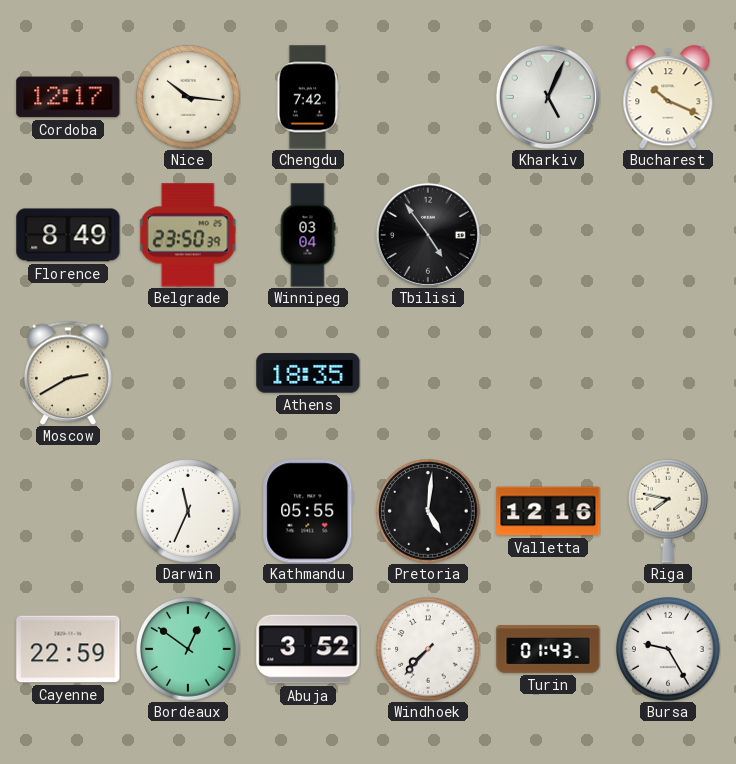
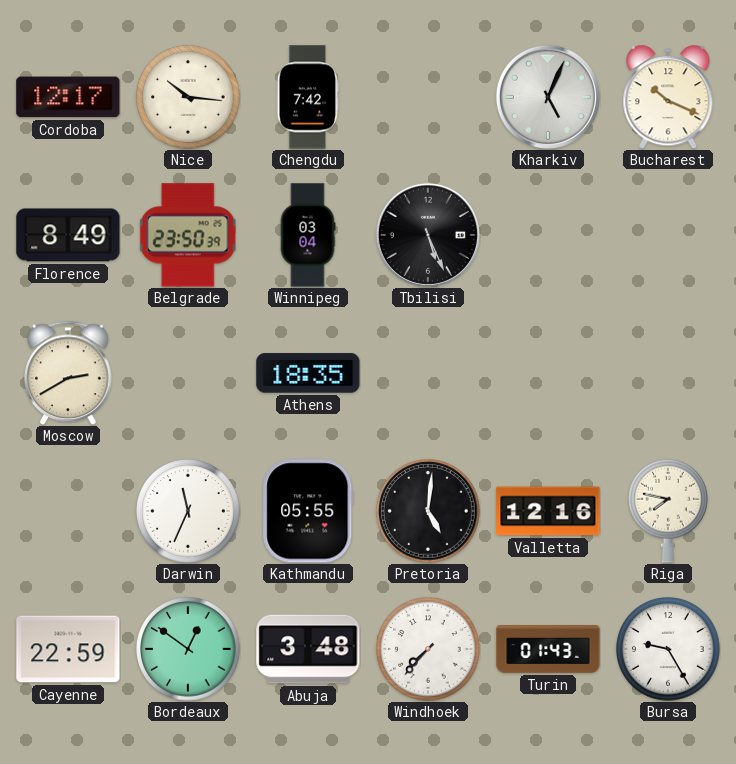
Tbilisi: 4:54 -> 5:26 (428, 235)
Abuja: 3:52 -> 3:48 (308, 649)
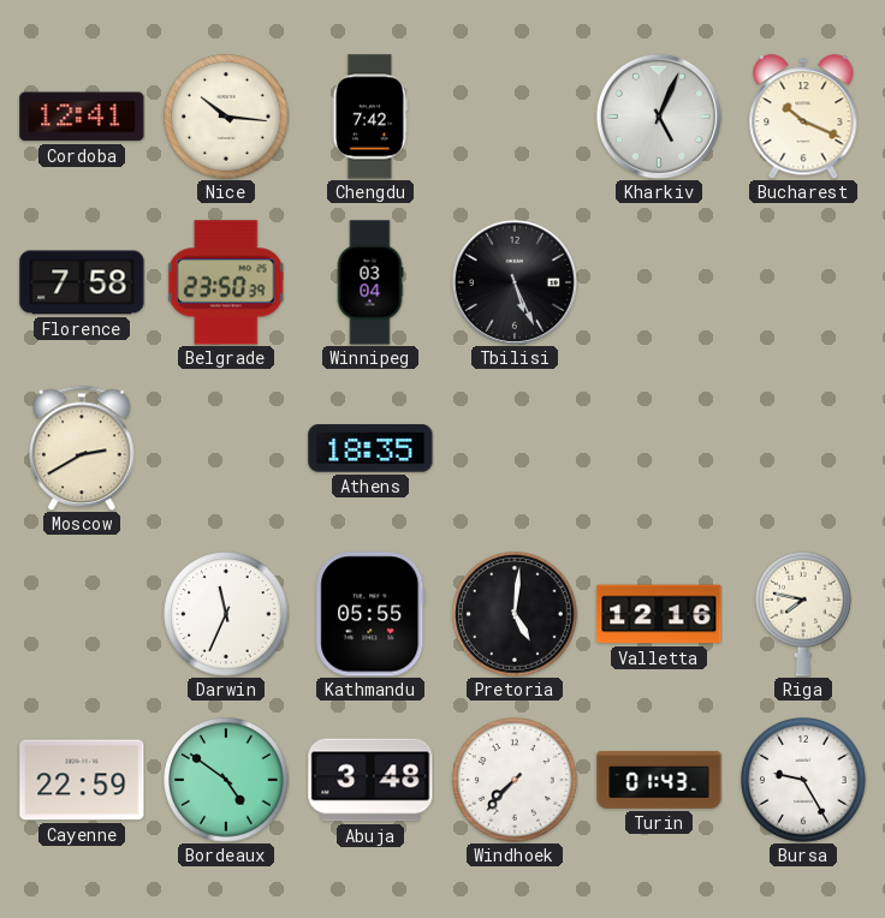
Cordoba: 12:17 -> 12:41 (82, 117)
Florence: 8:49 -> 7:58 (82, 282)
Bordeaux: 12:51 -> 4:51 (226, 780)
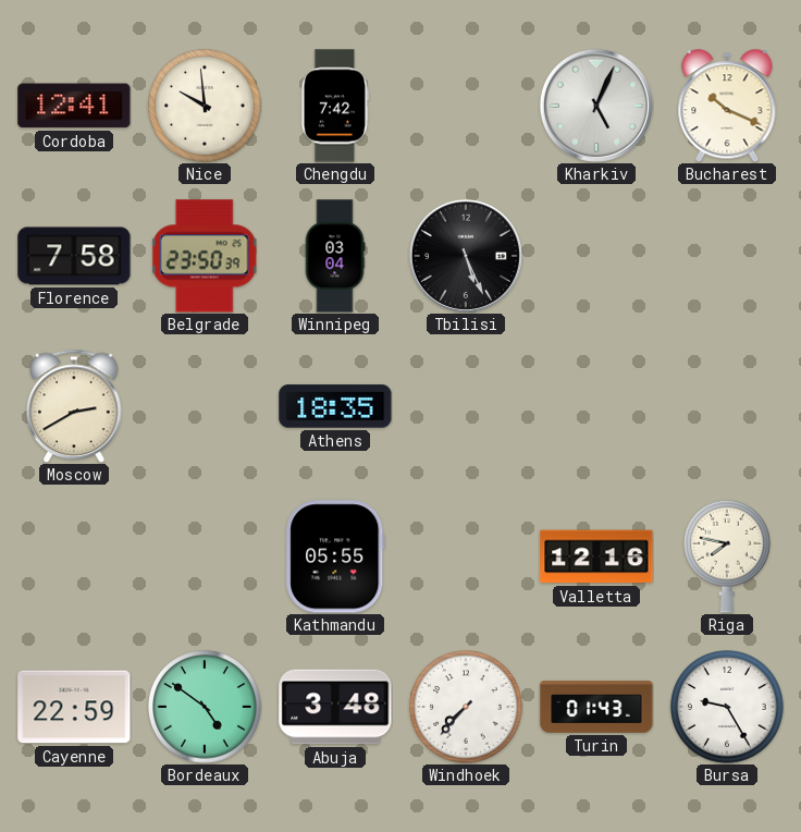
Nice: 10:16 -> 9:59 (205, 106)
Darwin: 11:34 -> none (226, 614)
Pretoria: 5:01 -> none (515, 614)
